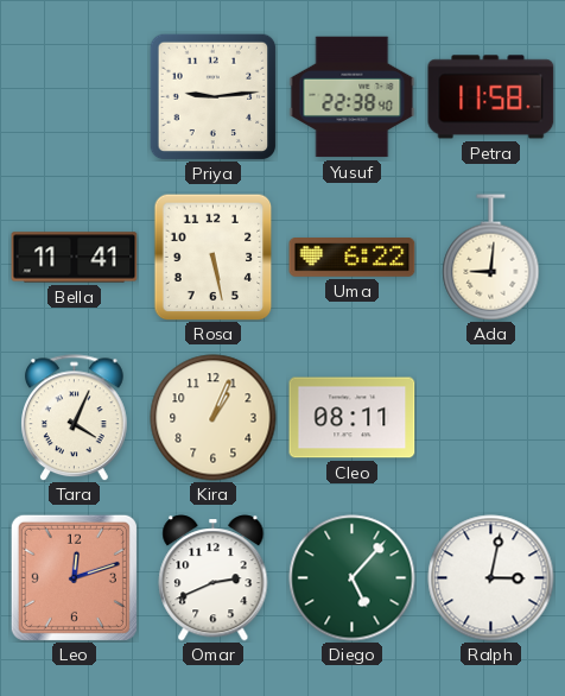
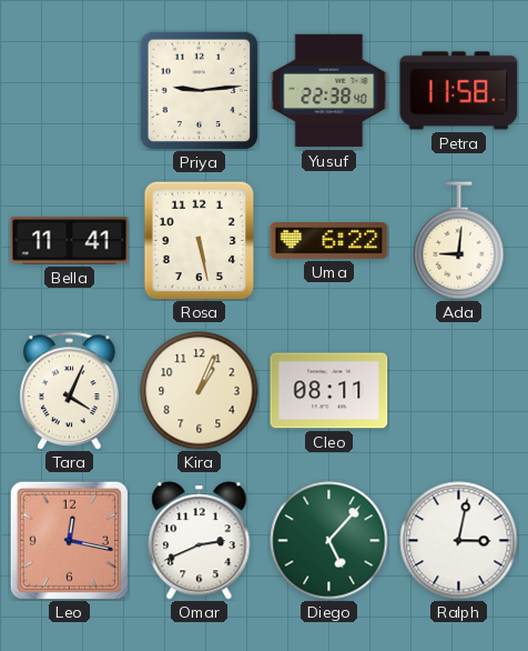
Leo: 12:12 -> 12:17 (69, 540)
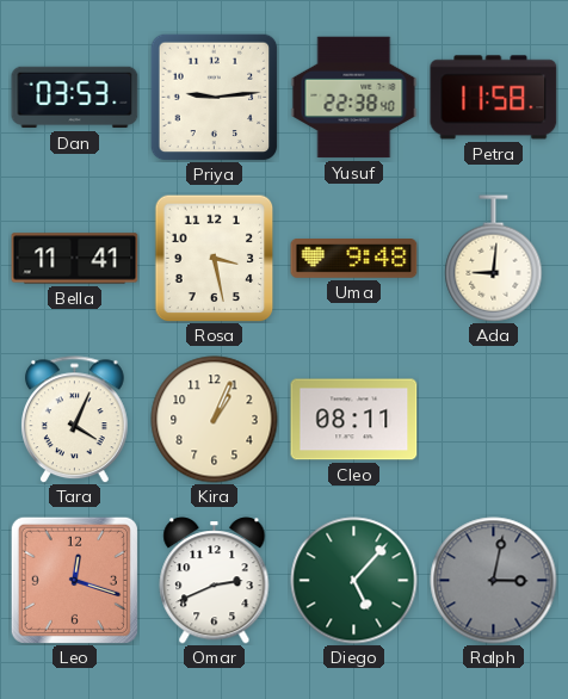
Dan: none -> 03:53 (75, 98)
Rosa: 5:28 -> 3:28 (215, 258)
Uma: 6:22 -> 9:48 (354, 259)
Leo: 12:17 -> 12:18 (74, 580)
Ralph dial: white -> grey (494, 581)
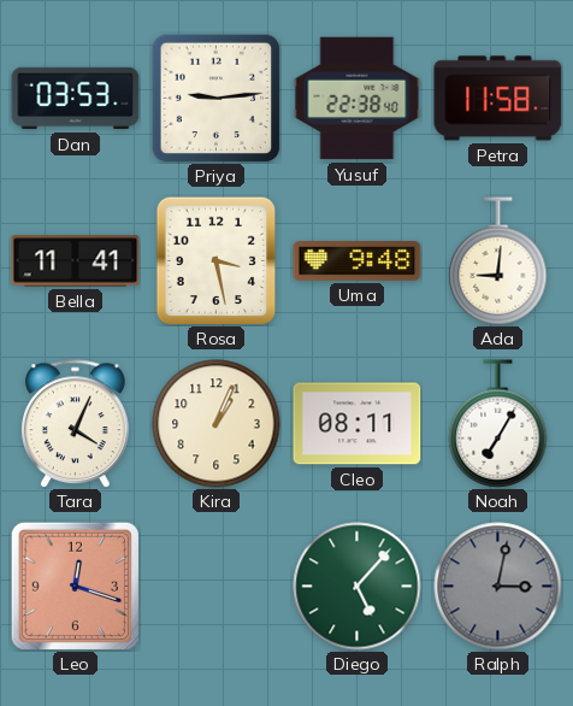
Noah: none -> 7:05 (498, 424)
Omar: 2:41 -> none (215, 581)
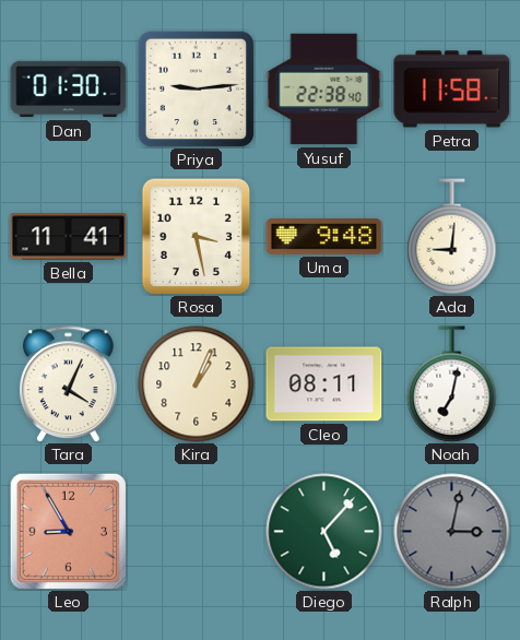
Dan: 03:53 -> 01:30 (69, 90)
Noah: 7:05 -> 7:02 (452, 384)
Leo: 12:18 -> 8:55 (68, 531)
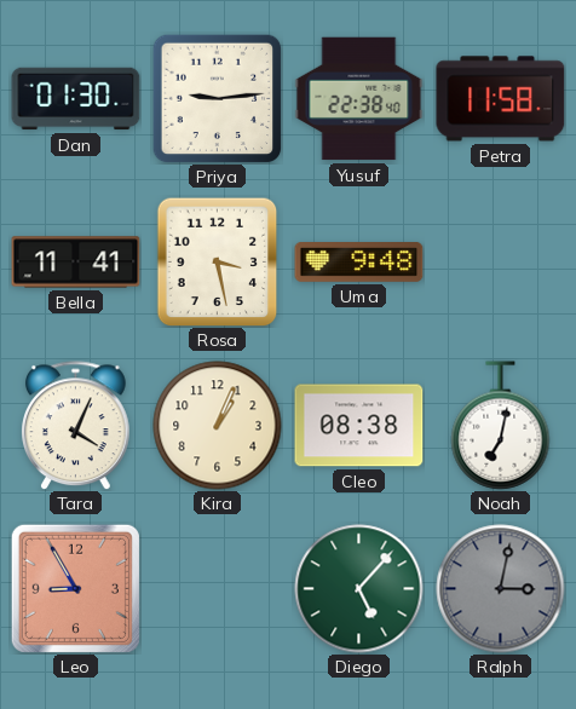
Ada: 9:01 -> none (452, 237)
Cleo: 08:11 -> 08:38 (359, 426)
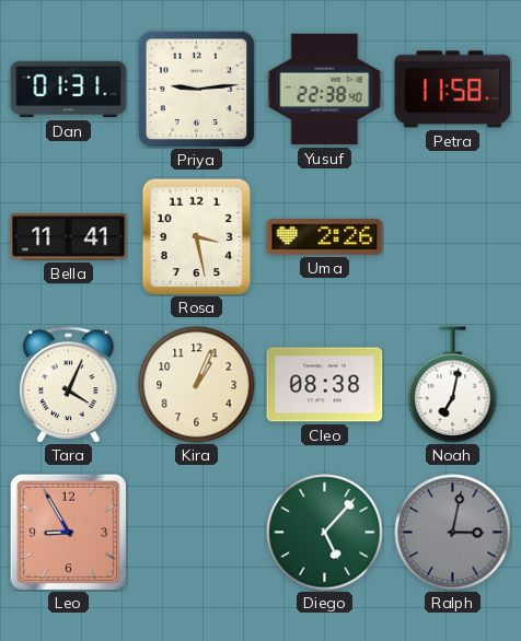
Dan: 01:30 -> 01:31 (69, 90)
Uma: 9:48 -> 2:26 (325, 237)
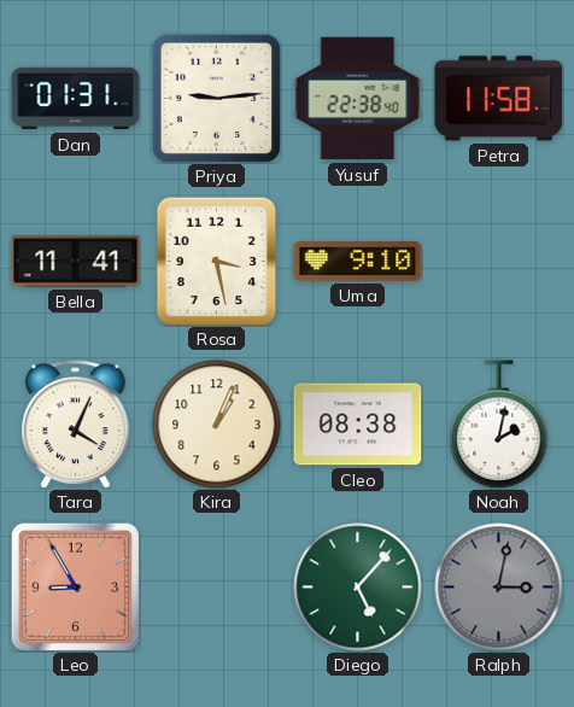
Uma: 2:26 -> 9:10 (358, 262)
Noah: 7:02 -> 2:02 (499, 425)
